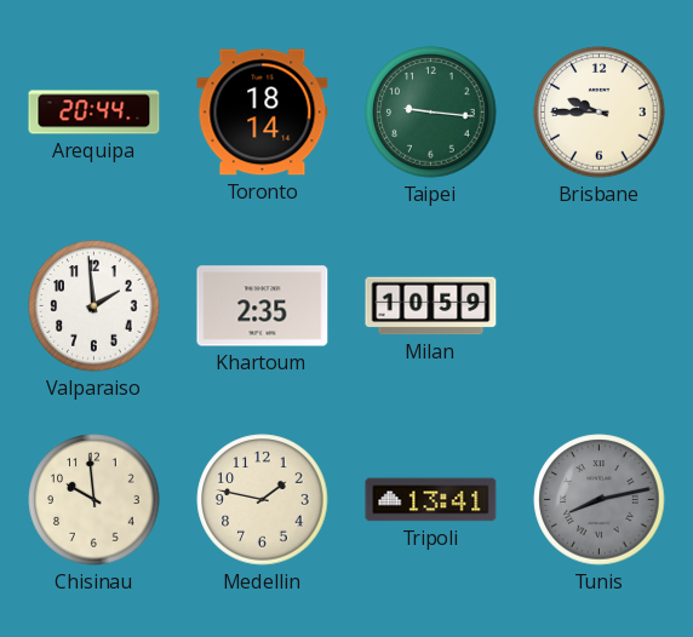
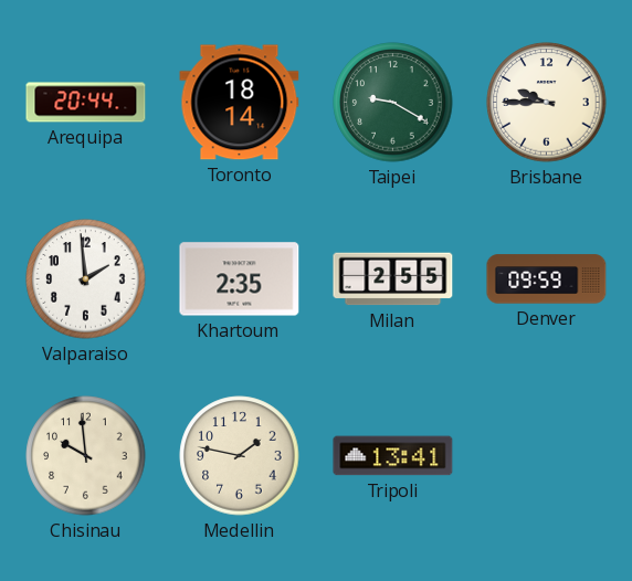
Taipei: 9:16 -> 9:20 (393, 103)
Milan: 10:59 -> 2:55 (393, 279)
Denver: none -> 09:59 (547, 279)
Tunis: 8:13 -> none (600, 500)
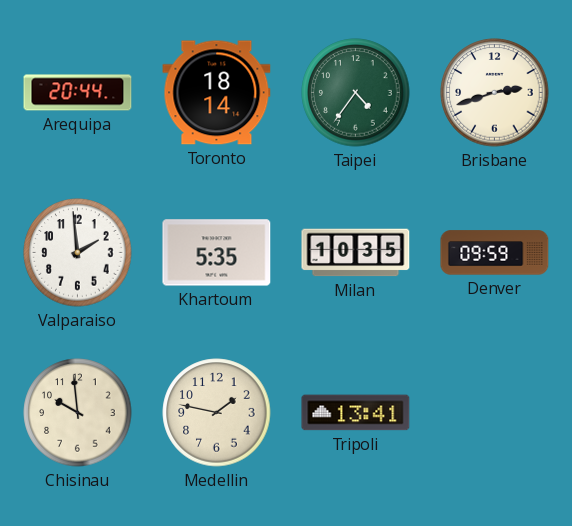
Taipei: 9:20 -> 4:36 (356, 93)
Brisbane: 9:45 -> 2:42 (495, 93)
Khartoum: 2:35 -> 5:35 (217, 253)
Milan: 2:55 -> 10:35 (356, 253)
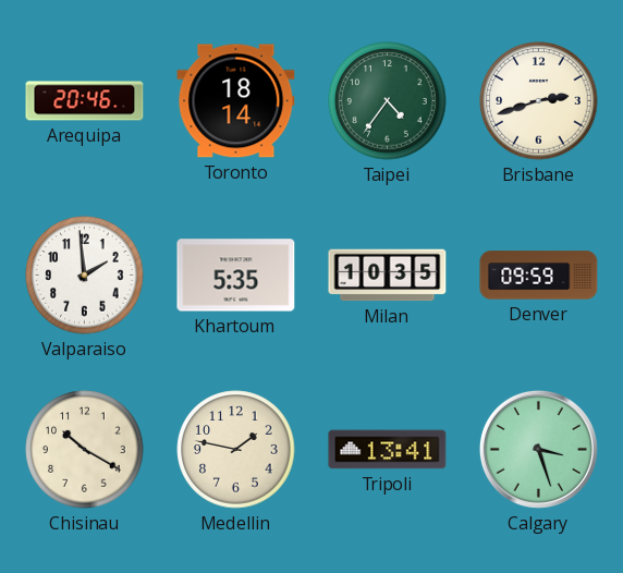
Arequipa: 20:44 -> 20:46 (85, 101)
Chisinau: 9:59 -> 10:20 (85, 450)
Calgary: none -> 3:27 (538, 449)
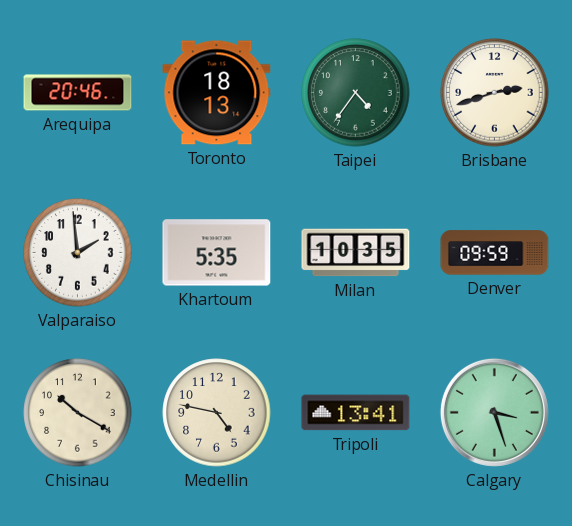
Toronto: 18:14 -> 18:13 (217, 93)
Medellin: 1:47 -> 4:47 (217, 413)
